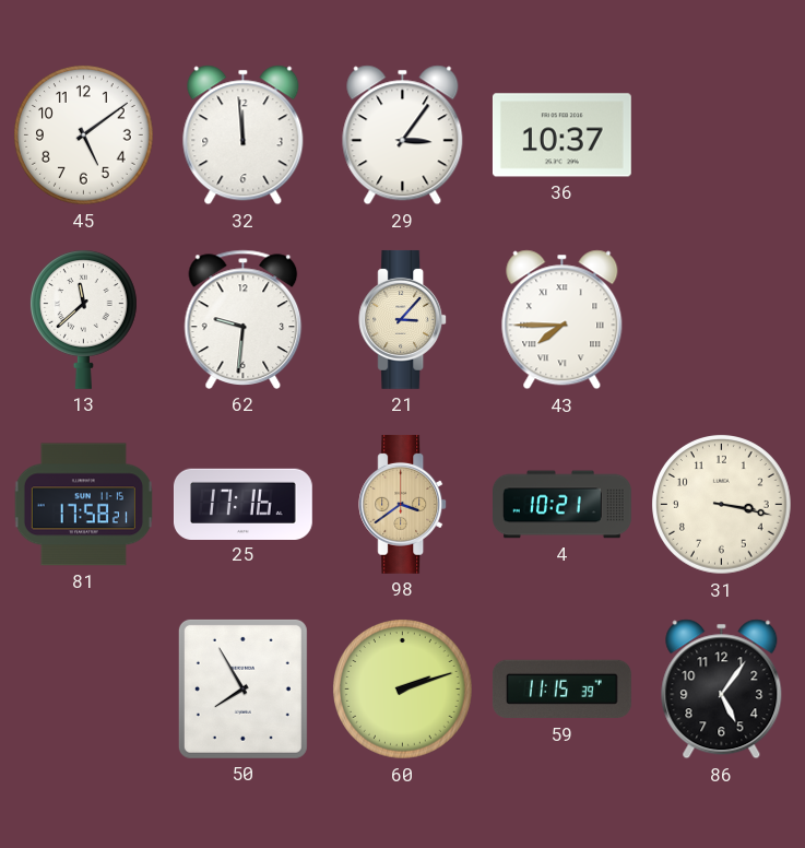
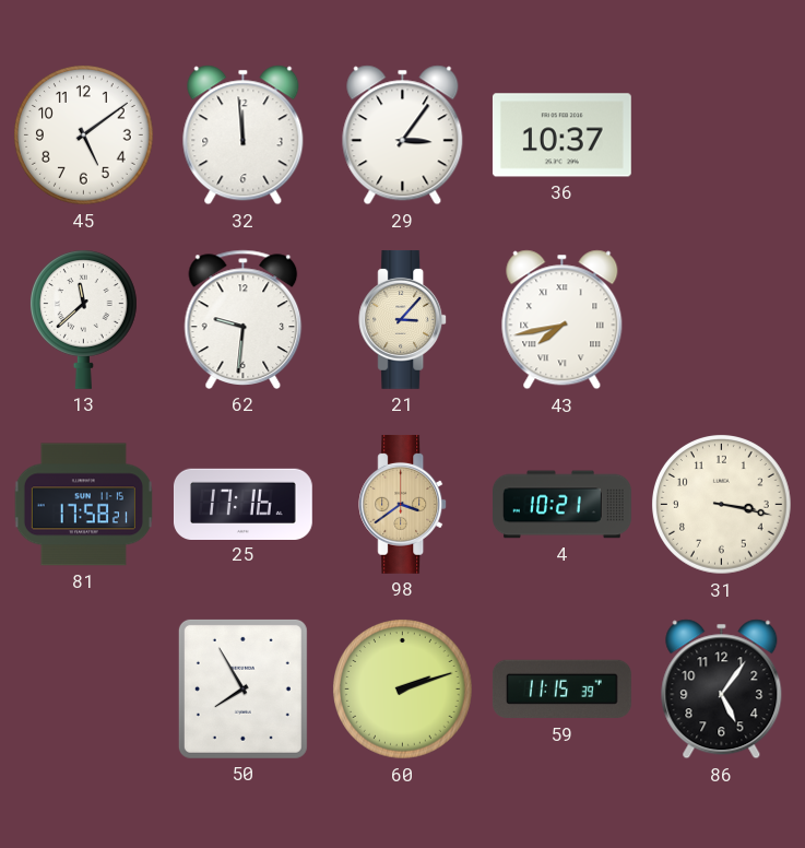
43: 7:45 -> 7:43 (563, 320)
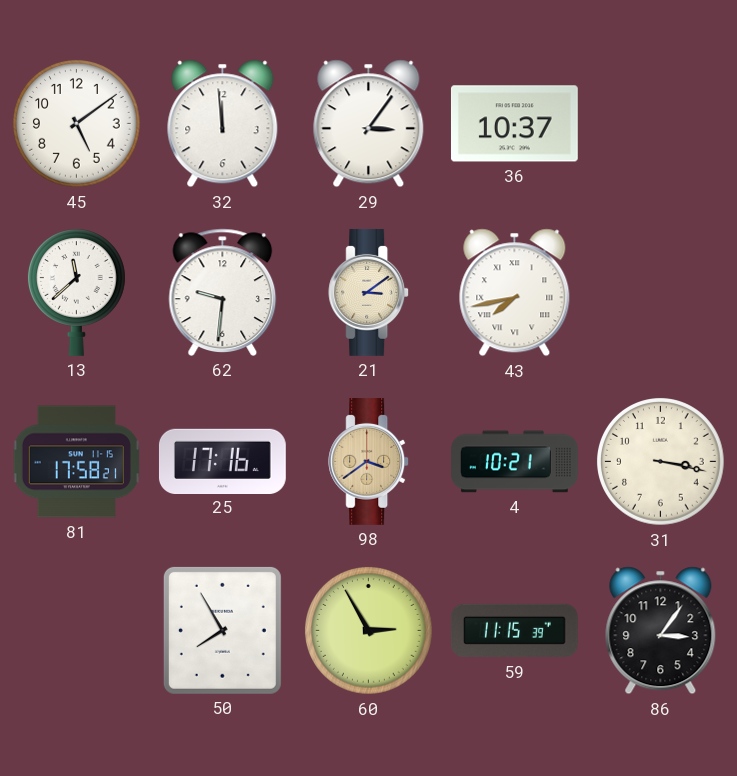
21: 3:07 -> 3:09 (369, 292)
60: 2:12 -> 2:55 (369, 631)
86: 5:06 -> 3:06 (661, 631)
